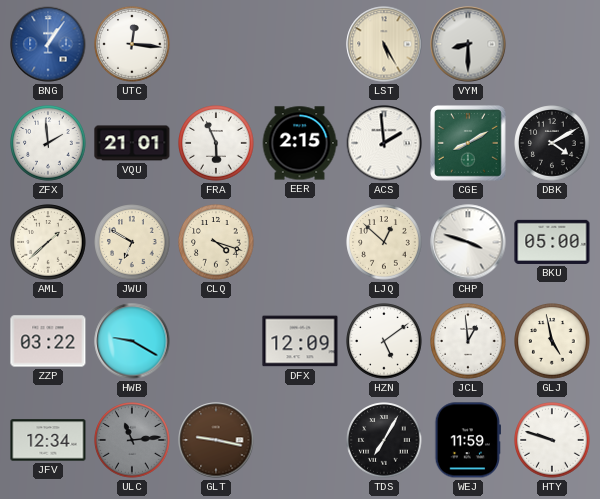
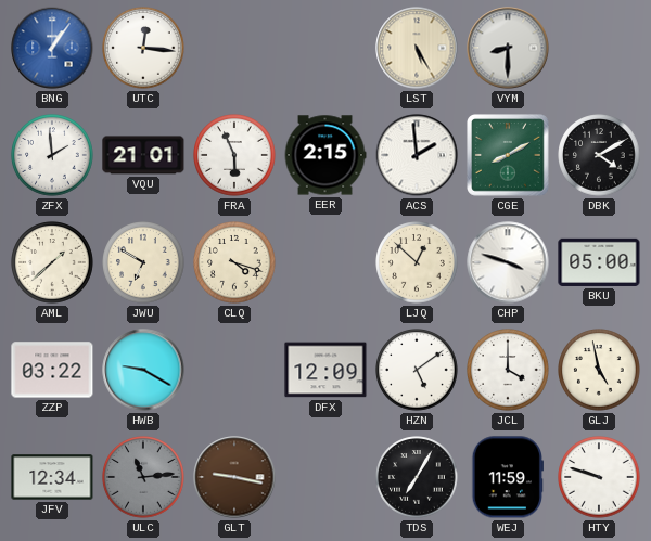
JCL: 12:59 -> 4:00 (508, 370)
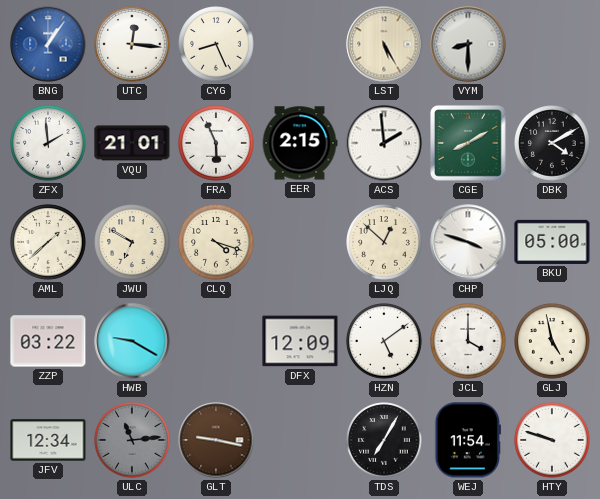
CYG: none -> 8:26 (216, 44)
WEJ: 11:59 -> 11:54 (467, 440)
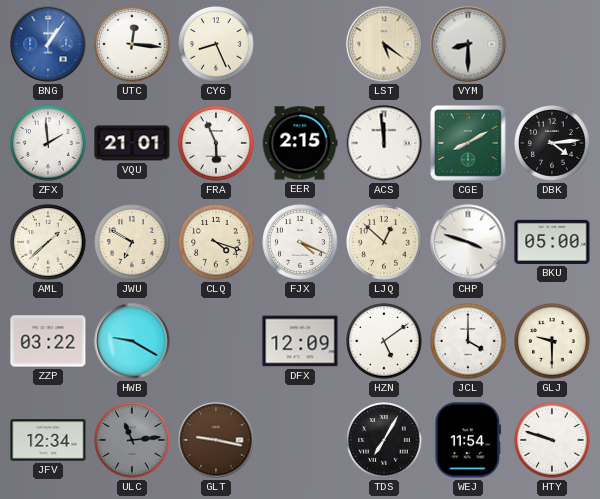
LST: 5:25 -> 5:21 (384, 44)
ACS: 1:59 -> 11:59 (384, 143)
DBK: 4:10 -> 4:14 (552, 143)
FJX: none -> 4:19 (300, 242)
GLJ: 4:58 -> 9:30 (552, 341)
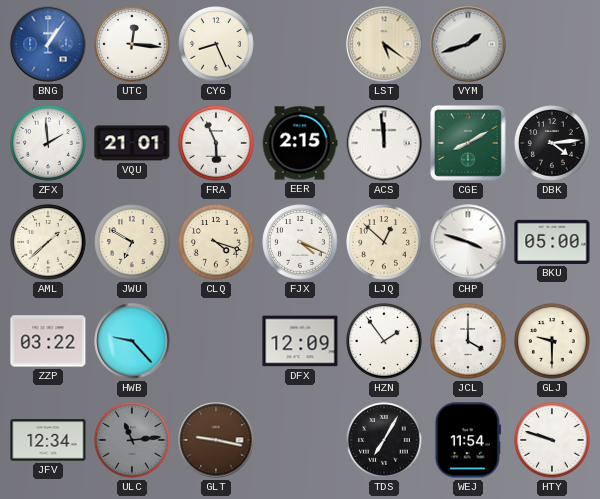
VYM: 8:30 -> 1:42 (468, 44)
HWB: 9:20 -> 9:23 (132, 341)
HZN: 5:09 -> 1:54 (384, 341)
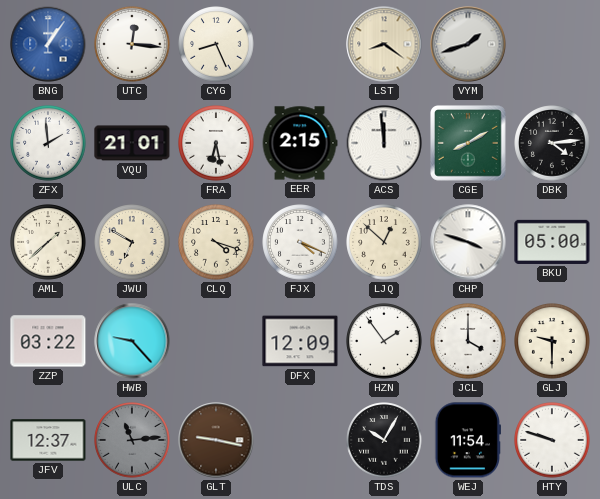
LST: 5:21 -> 8:21 (384, 44)
FRA: 5:56 -> 6:28 (216, 143)
JFV: 12:34 -> 12:37 (48, 440)
TDS: 7:05 -> 10:05 (384, 440)
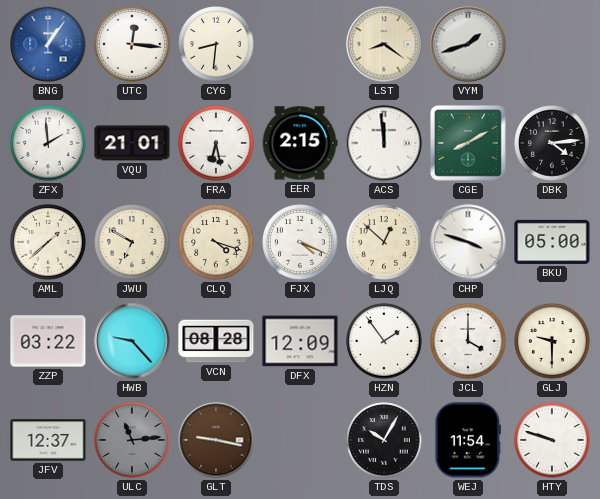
CYG: 8:26 -> 8:31 (216, 44)
VCN: none -> 08:28 (216, 341)
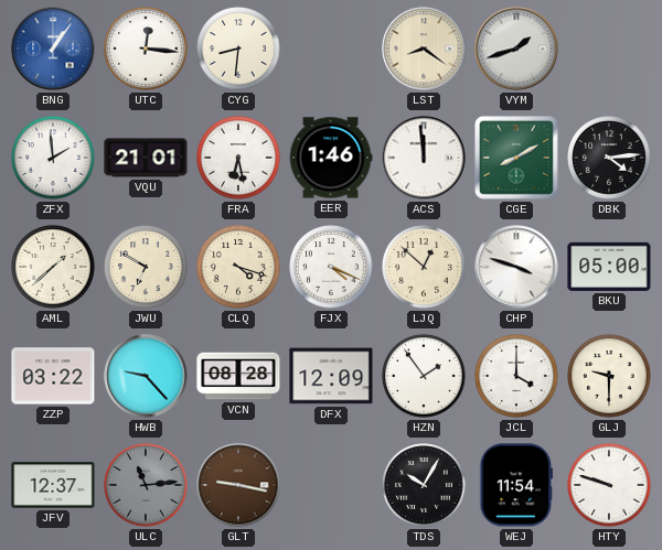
EER: 2:15 -> 1:46 (331, 158)
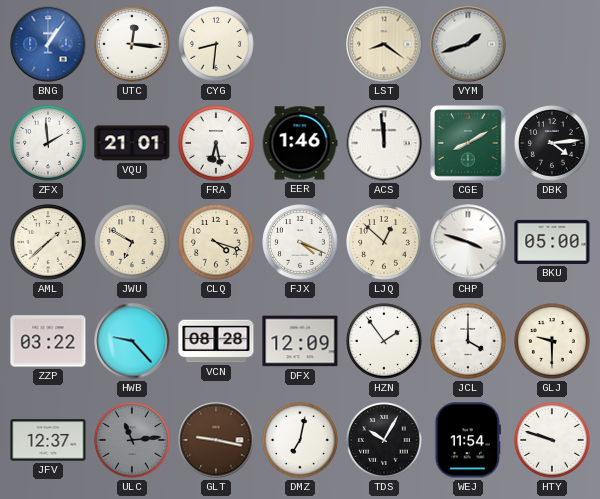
DMZ: none -> 7:02 (300, 440)
